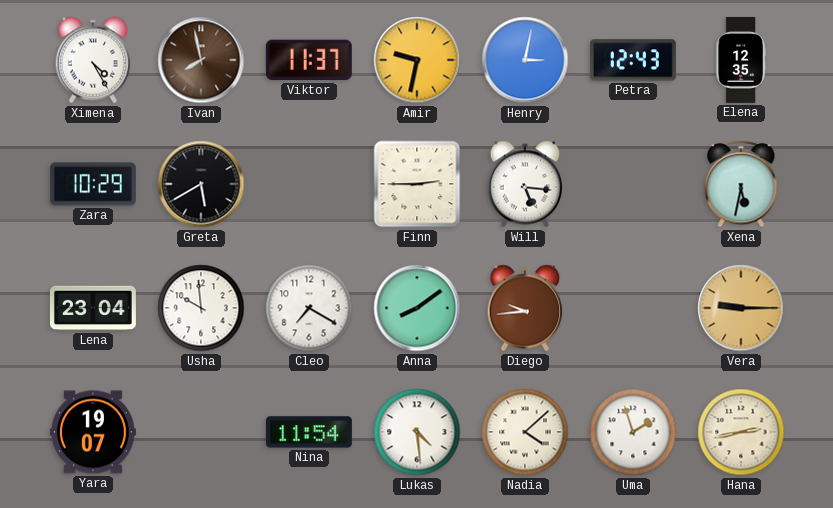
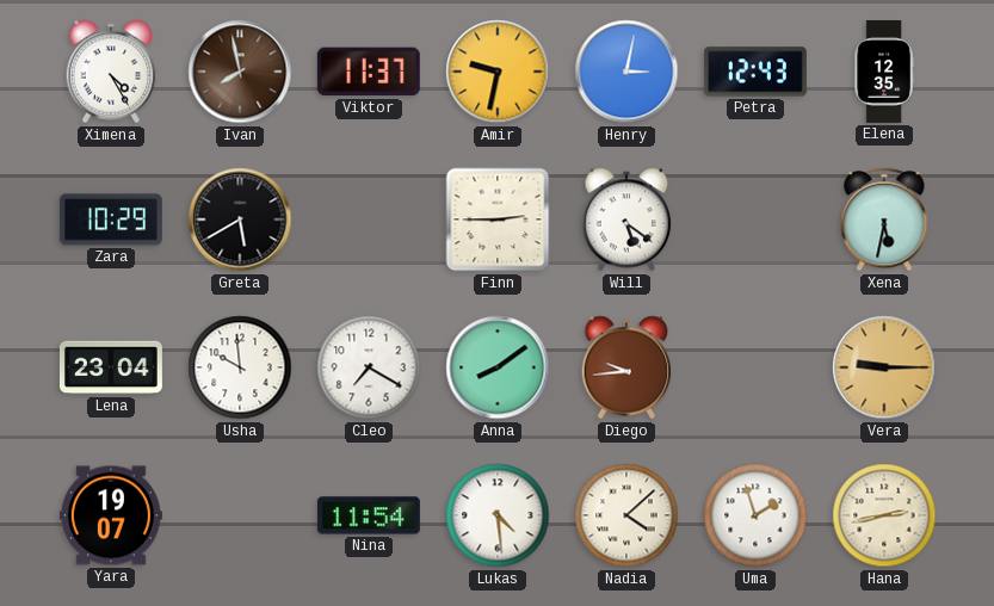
Will: 5:16 -> 5:21 (626, 219)
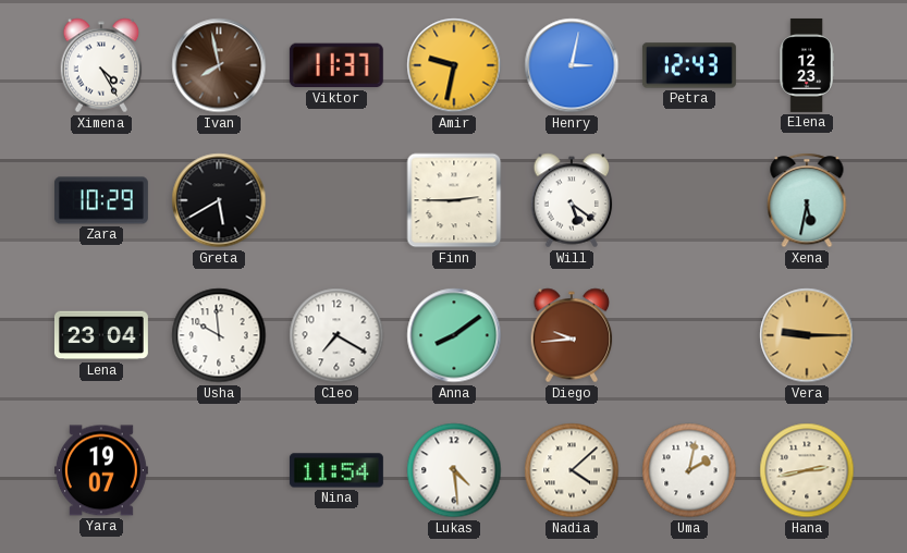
Elena: 12:35 -> 12:23 (807, 65)
Uma: 1:57 -> 2:02 (689, 470)
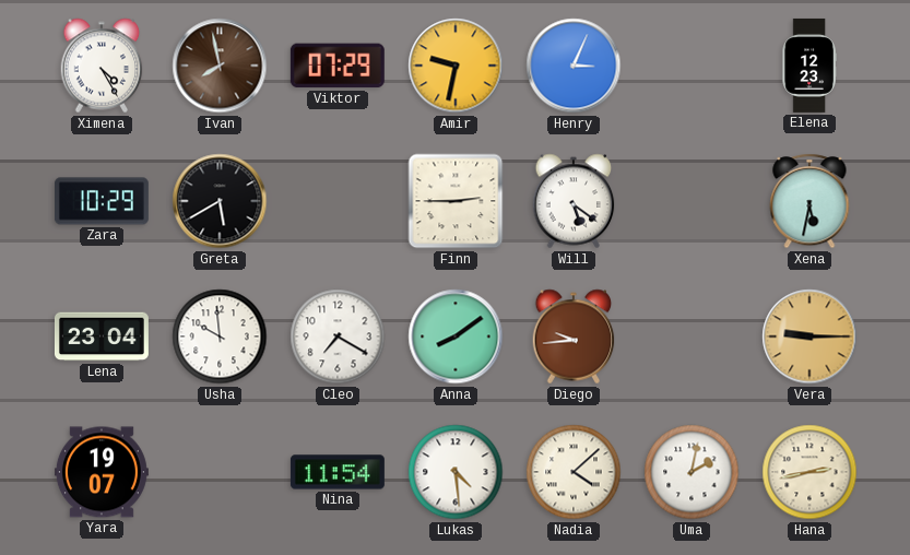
Viktor: 11:37 -> 07:29 (338, 66)
Henry: 3:02 -> 3:04 (574, 66)
Petra: 12:43 -> none (689, 65)
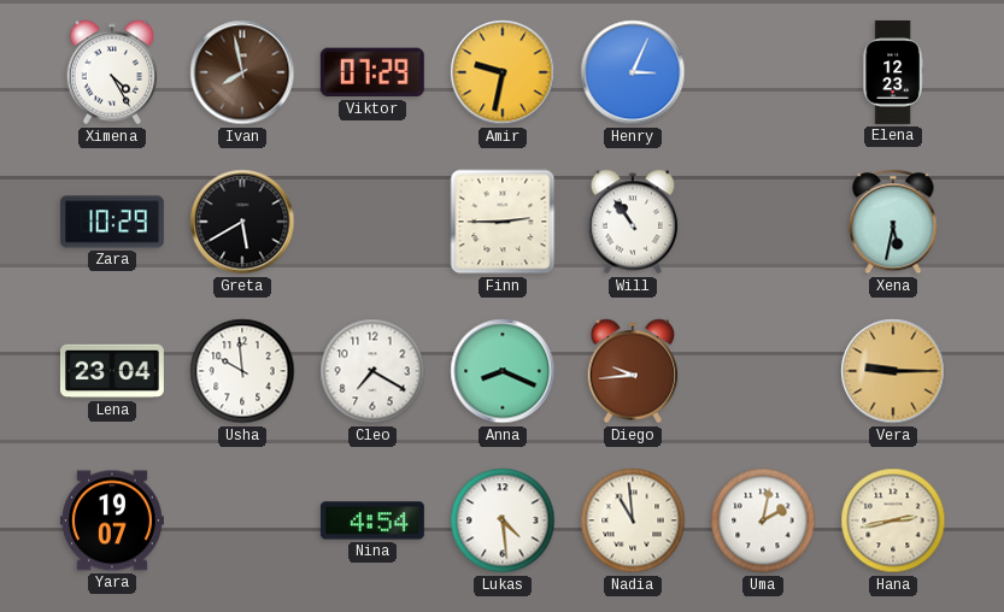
Will: 5:21 -> 10:54 (633, 222)
Anna: 8:09 -> 8:19 (503, 371)
Nina: 11:54 -> 4:54 (372, 520)
Nadia: 4:08 -> 10:59 (633, 520)
